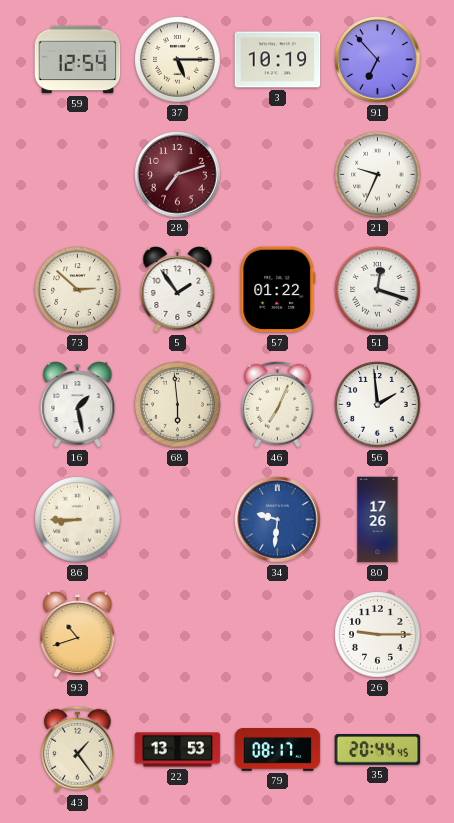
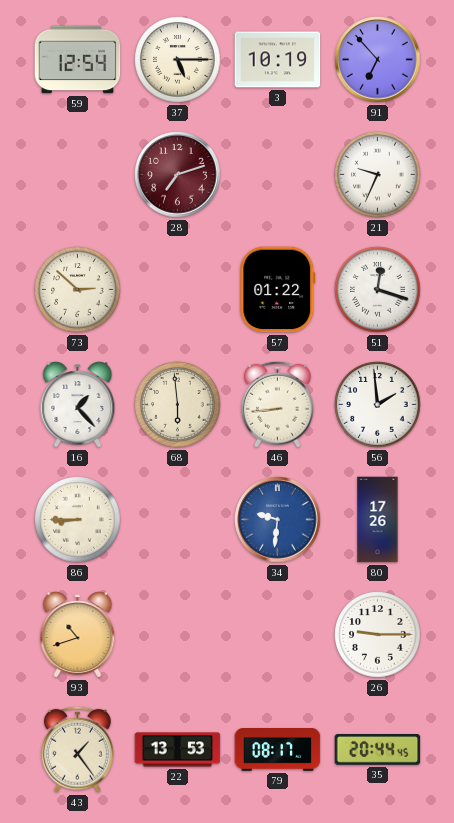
5: 1:54 -> none (178, 290)
16: 1:28 -> 1:23 (78, 405)
46: 7:04 -> 8:44 (277, 404)
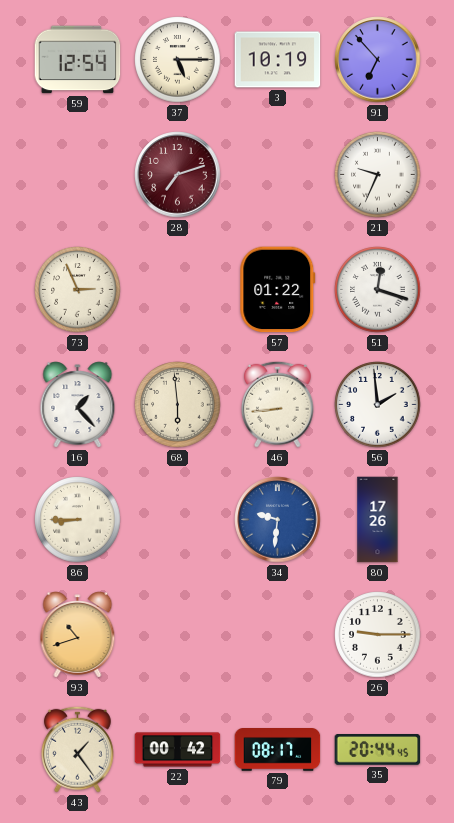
73: 2:52 -> 2:56 (78, 290)
22: 13:53 -> 00:42 (178, 750)
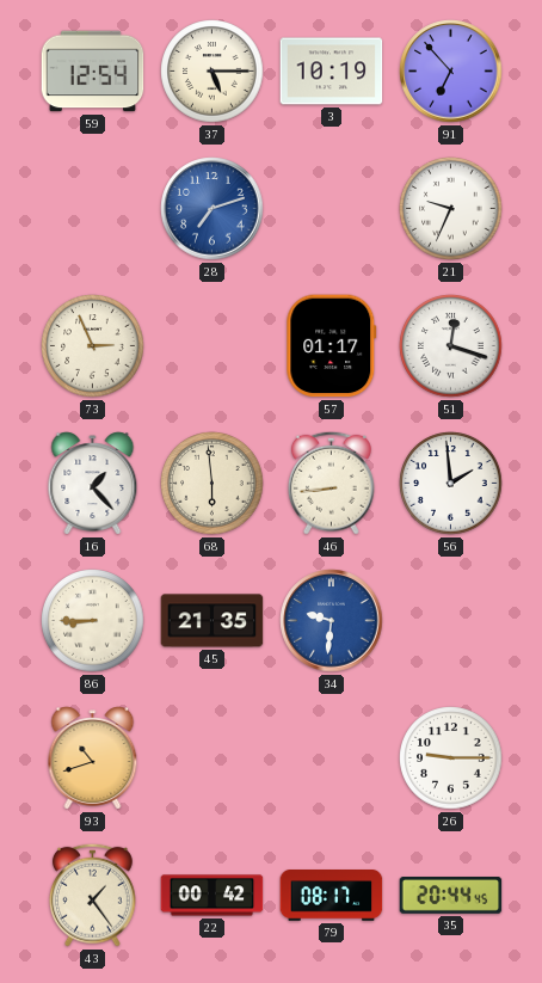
28 dial: burgundy -> blue (213, 209)
57: 01:22 -> 01:17 (332, 346)
45: none -> 21:35 (213, 621)
80: 17:26 -> none (378, 520)
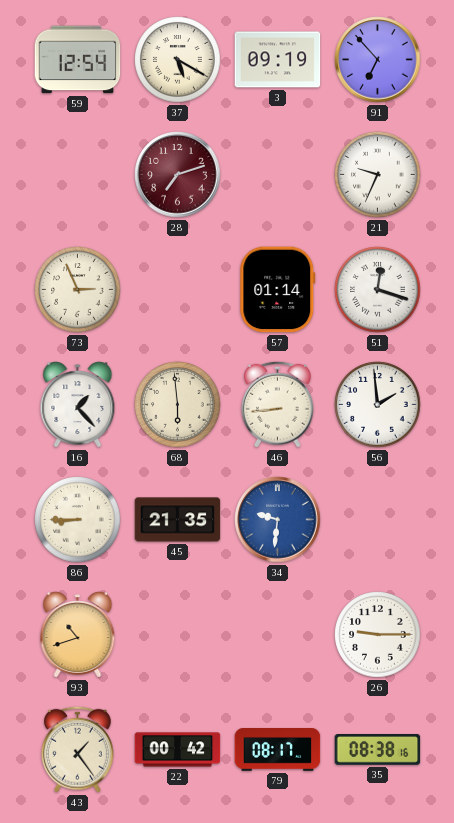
37: 5:15 -> 5:20 (178, 60)
3: 10:19 -> 09:19 (278, 60)
28 dial: blue -> burgundy (178, 175)
57: 01:17 -> 01:14 (278, 290)
35: 20:44 -> 08:38 (378, 750)
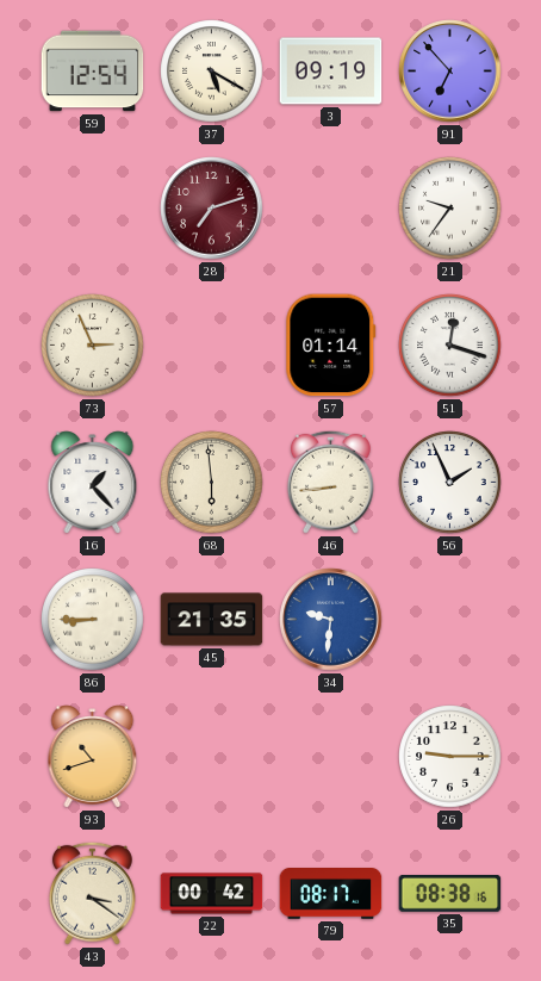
21: 9:34 -> 9:36 (450, 209)
56: 1:59 -> 1:56 (450, 483)
43: 1:24 -> 3:21 (92, 893)
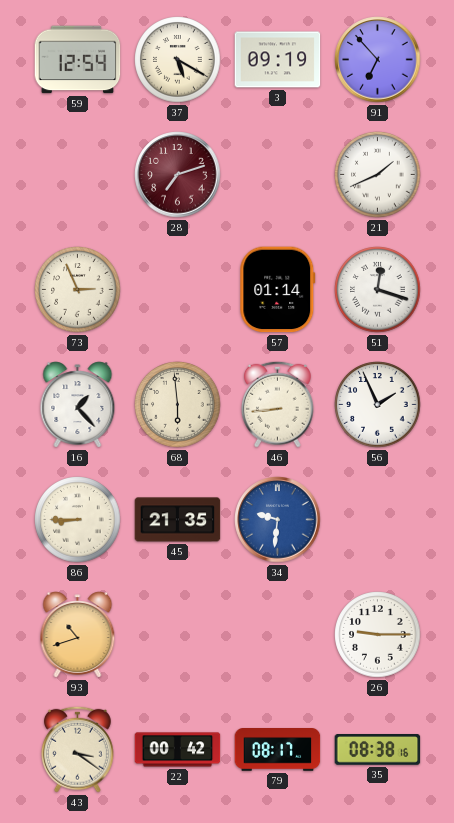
21: 9:36 -> 1:41 (378, 175)
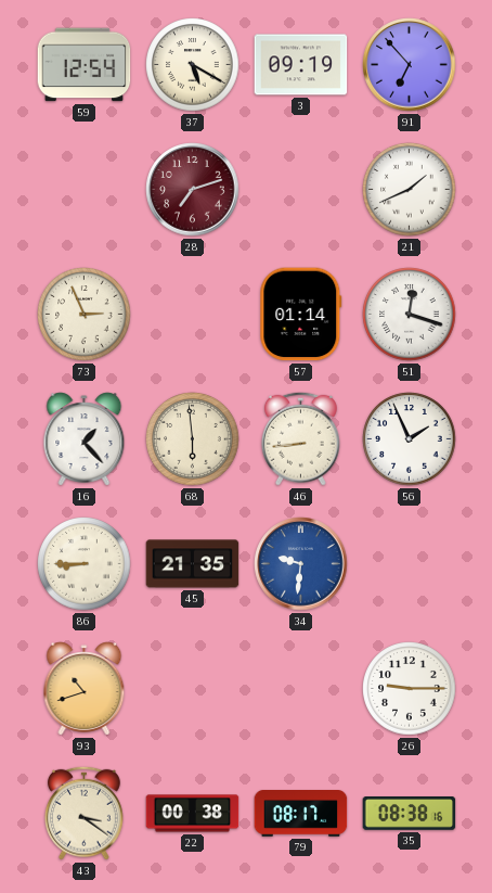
22: 00:42 -> 00:38 (193, 814)
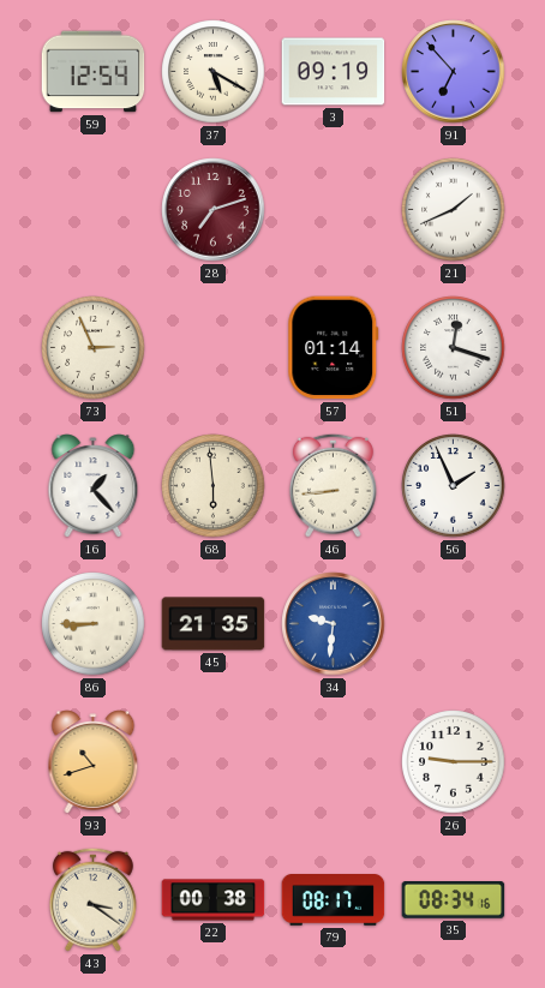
35: 08:38 -> 08:34 (454, 900)
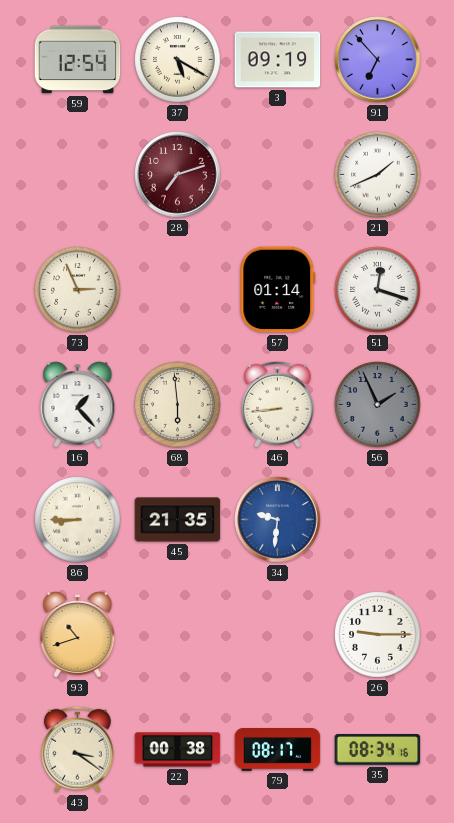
56 dial: white -> grey (378, 405)
